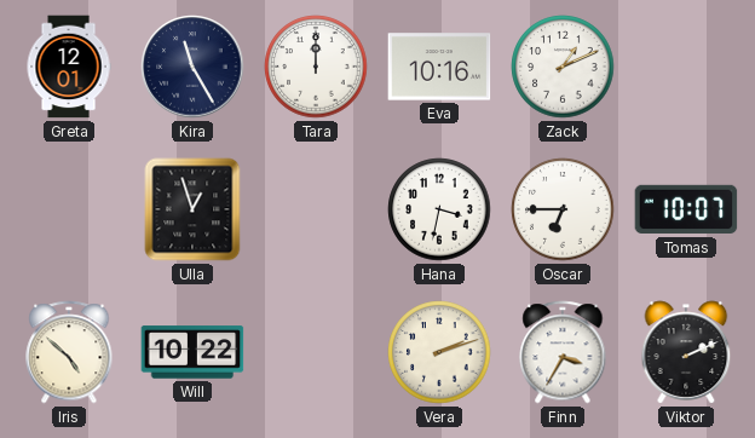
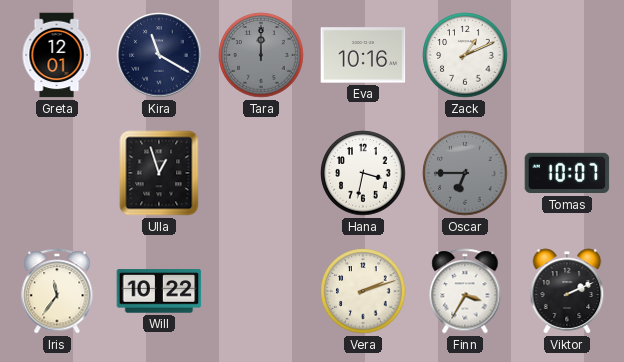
Kira: 11:25 -> 11:20 (159, 55)
Tara dial: white -> grey (261, 55)
Oscar dial: white -> grey (465, 173)
Iris: 4:52 -> 11:36 (57, 291)
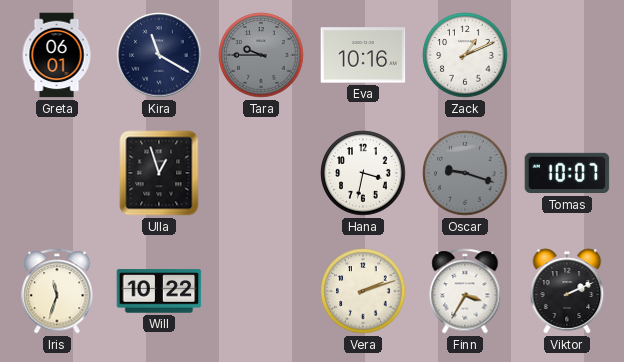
Greta: 12:01 -> 06:01 (57, 55)
Tara: 12:00 -> 9:45 (261, 55)
Oscar: 6:45 -> 9:18 (465, 173)
Iris: 11:36 -> 11:33 (57, 291)
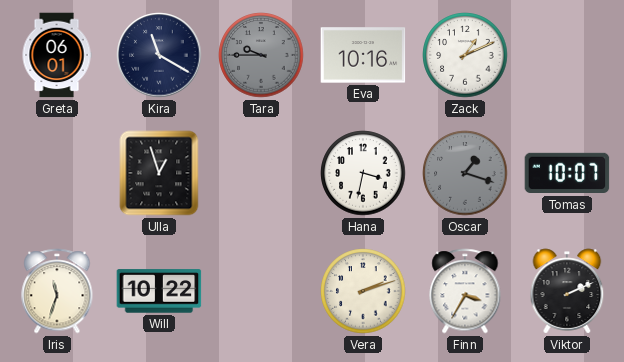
Oscar: 9:18 -> 1:18 (465, 173)
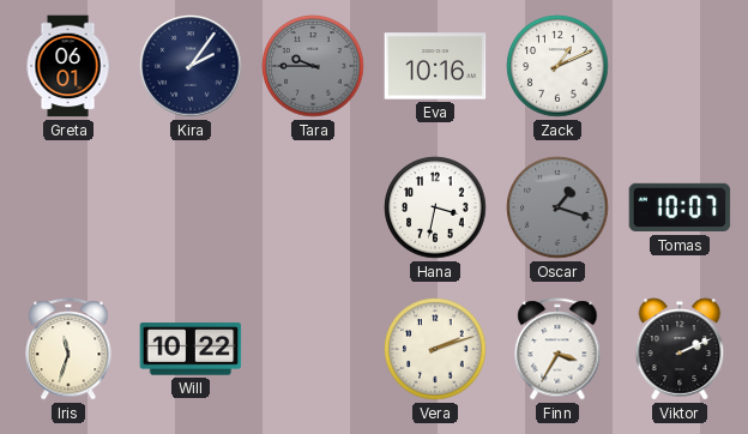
Kira: 11:20 -> 2:06 (191, 66)
Ulla: 12:57 -> none (159, 173)
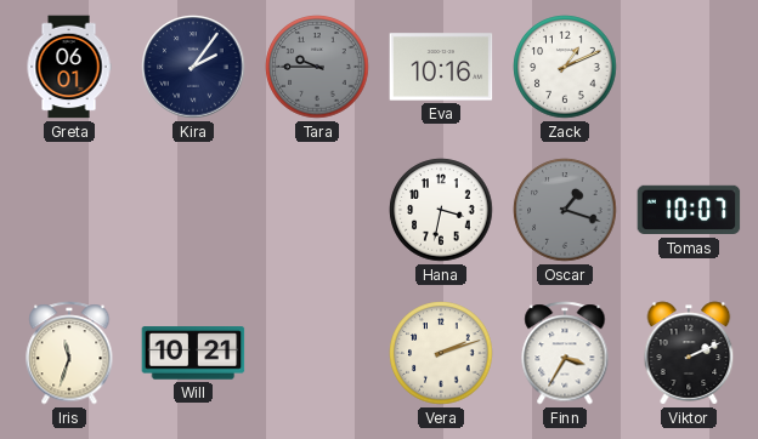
Will: 10:22 -> 10:21 (193, 353)
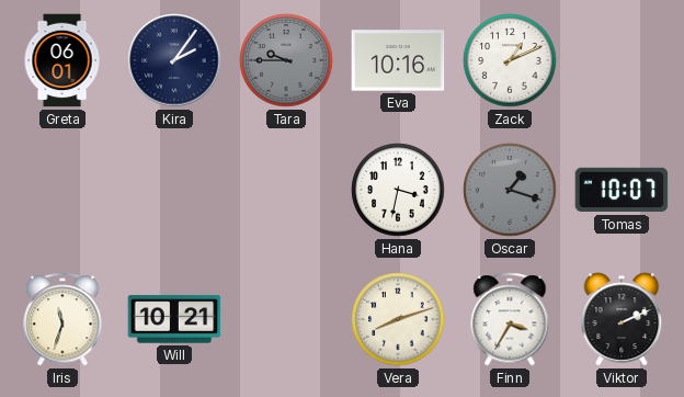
Vera: 2:12 -> 8:12 (398, 319)
